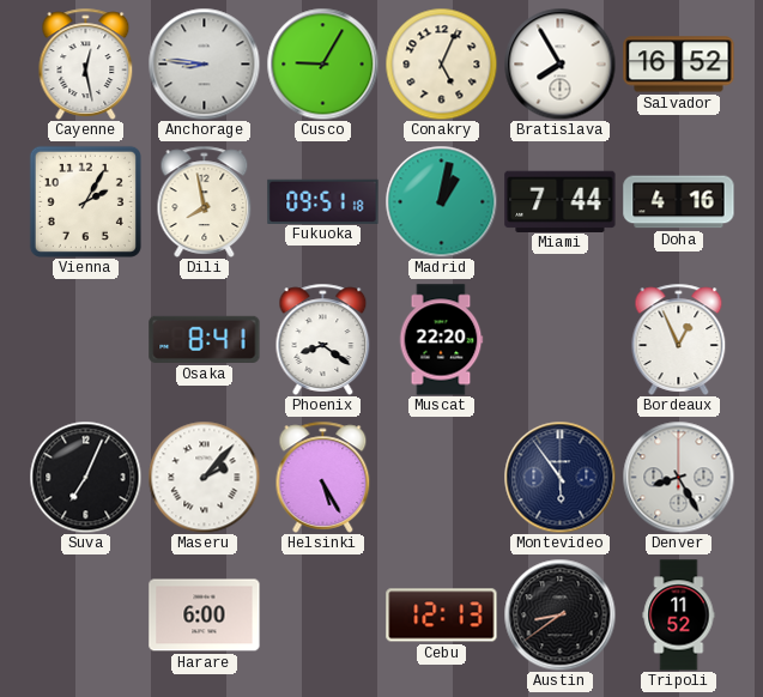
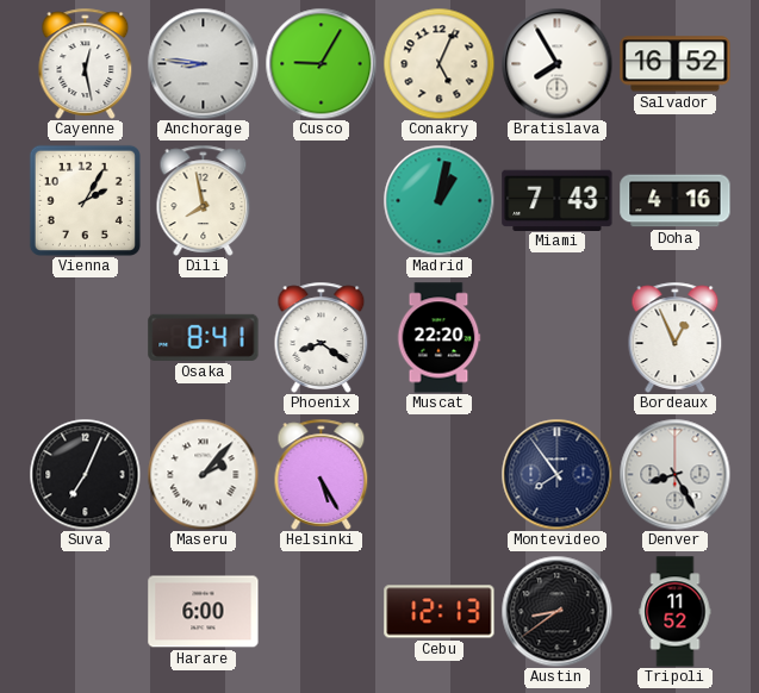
Fukuoka: 09:51 -> none (323, 201)
Miami: 7:44 -> 7:43 (558, 200)
Montevideo: 5:54 -> 7:54 (556, 474)
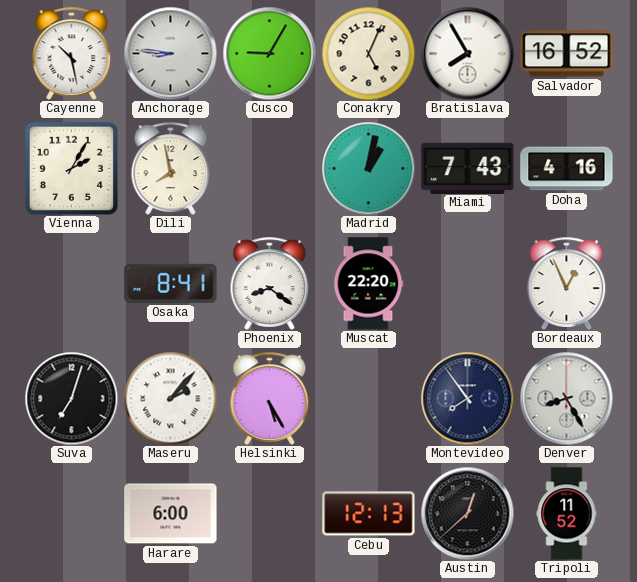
Cayenne: 12:28 -> 10:28 (72, 53)
Suva: 7:04 -> 7:03 (71, 398)
Austin: 8:39 -> 12:38 (467, 513)
